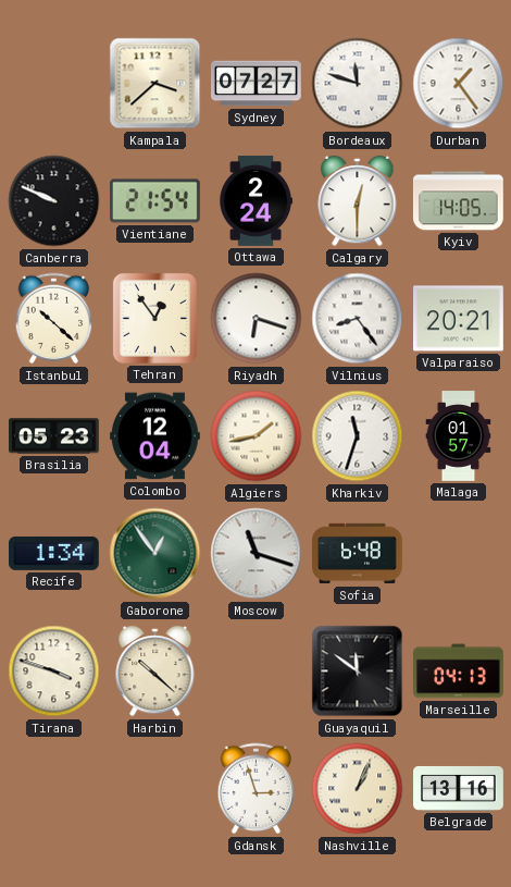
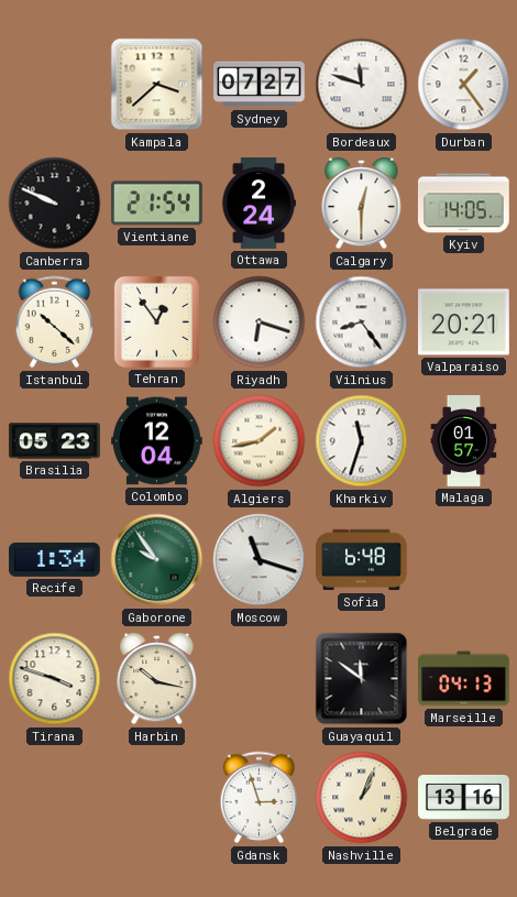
Gaborone: 12:54 -> 9:54 (157, 560)
Harbin: 10:22 -> 10:17 (157, 679)
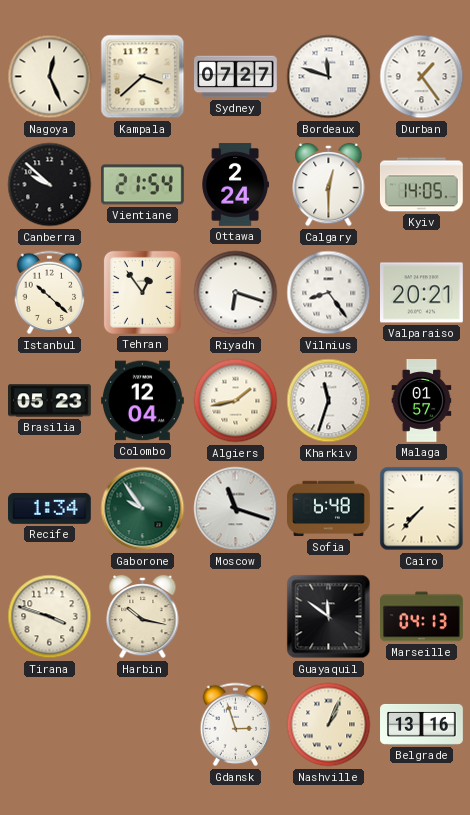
Nagoya: none -> 12:26 (50, 77)
Canberra: 9:49 -> 9:52 (50, 185)
Cairo: none -> 7:37 (422, 509)
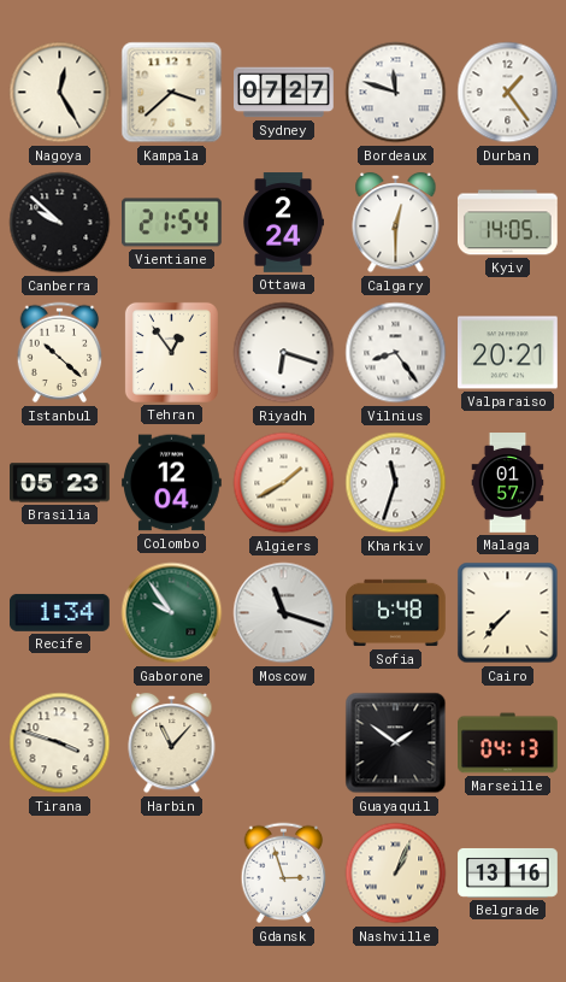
Nagoya: 12:26 -> 12:25 (60, 93)
Algiers: 1:43 -> 1:40 (284, 483)
Harbin: 10:17 -> 11:07 (172, 743)
Guayaquil: 11:51 -> 1:51 (396, 743)
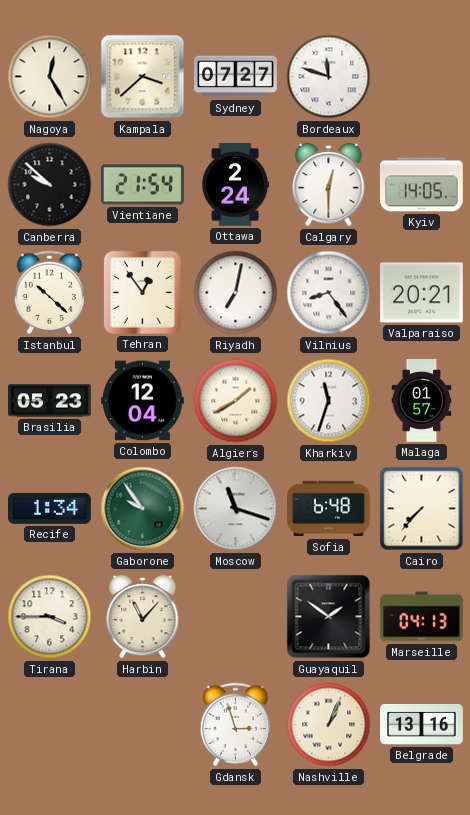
Durban: 1:24 -> none (508, 93)
Riyadh: 6:18 -> 7:02 (236, 293)
Tirana: 3:48 -> 3:45 (50, 617)
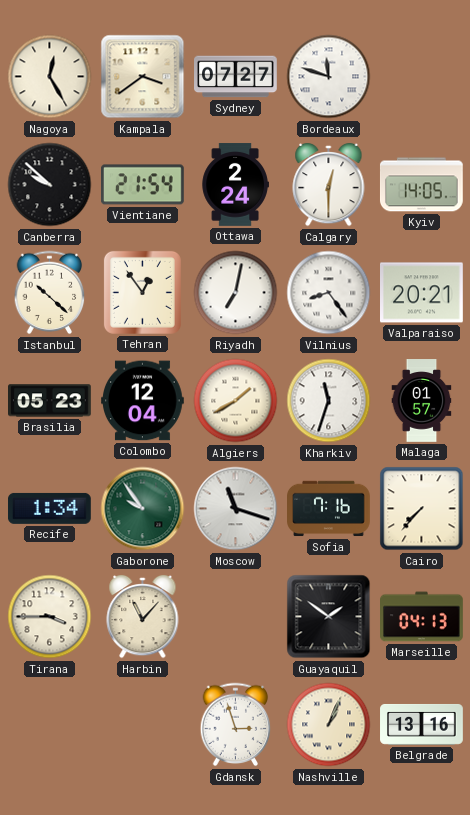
Kampala: 3:38 -> 3:39 (143, 77)
Sofia: 6:48 -> 7:16 (329, 509)
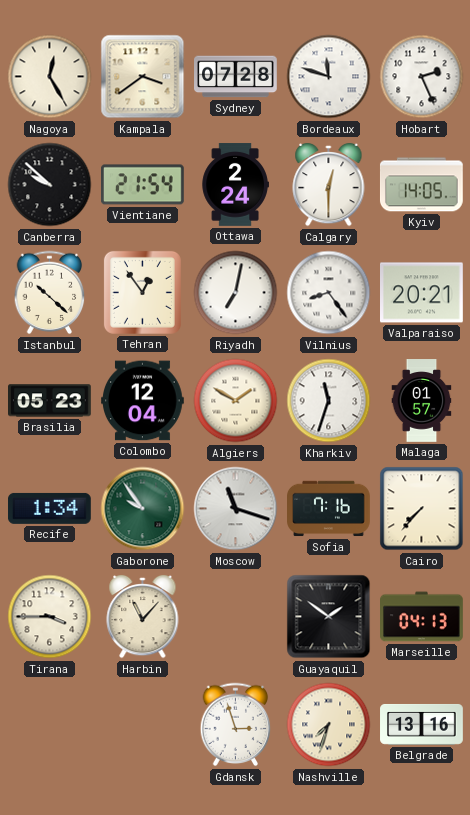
Sydney: 07:27 -> 07:28 (236, 77)
Hobart: none -> 2:26 (422, 77)
Algiers: 1:40 -> 1:50 (236, 401)
Nashville: 1:04 -> 7:33 (329, 725)
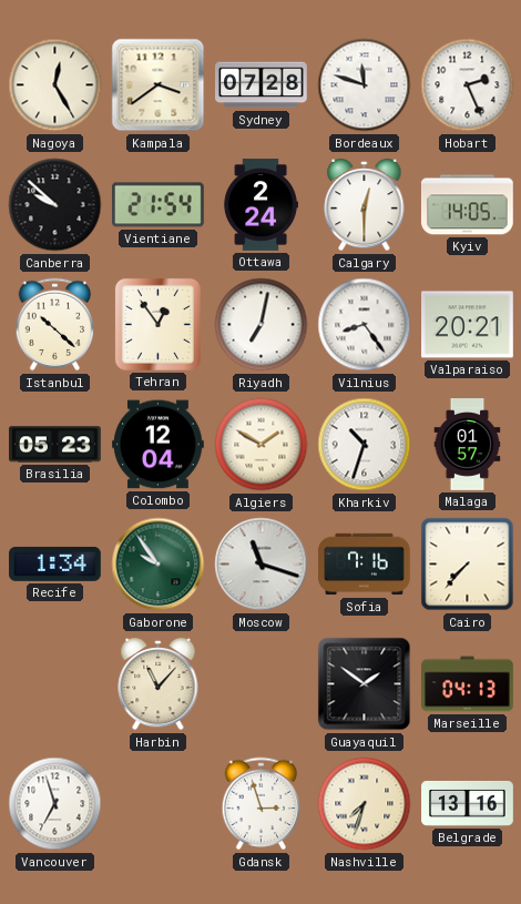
Kharkiv: 11:33 -> 10:33 (365, 445)
Tirana: 3:45 -> none (50, 617)
Vancouver: none -> 6:57 (55, 804)
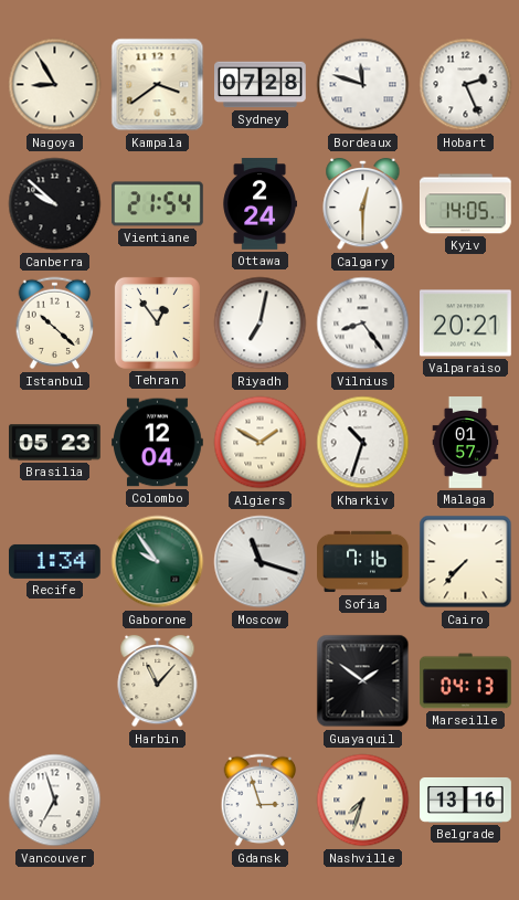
Nagoya: 12:25 -> 8:55 (55, 85)
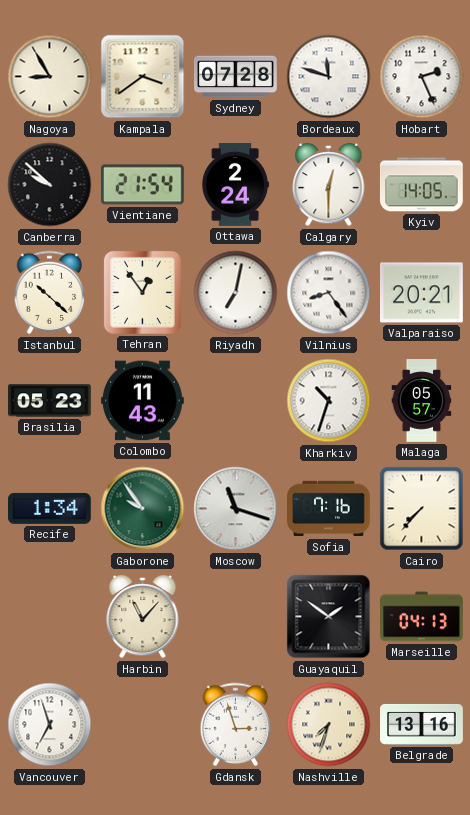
Colombo: 12:04 -> 11:43 (143, 401)
Algiers: 1:50 -> none (261, 443)
Malaga: 01:57 -> 05:57 (422, 401)
